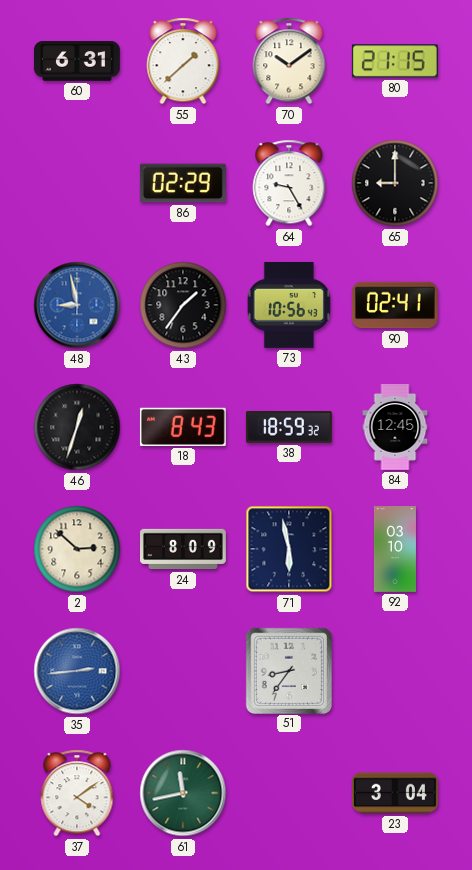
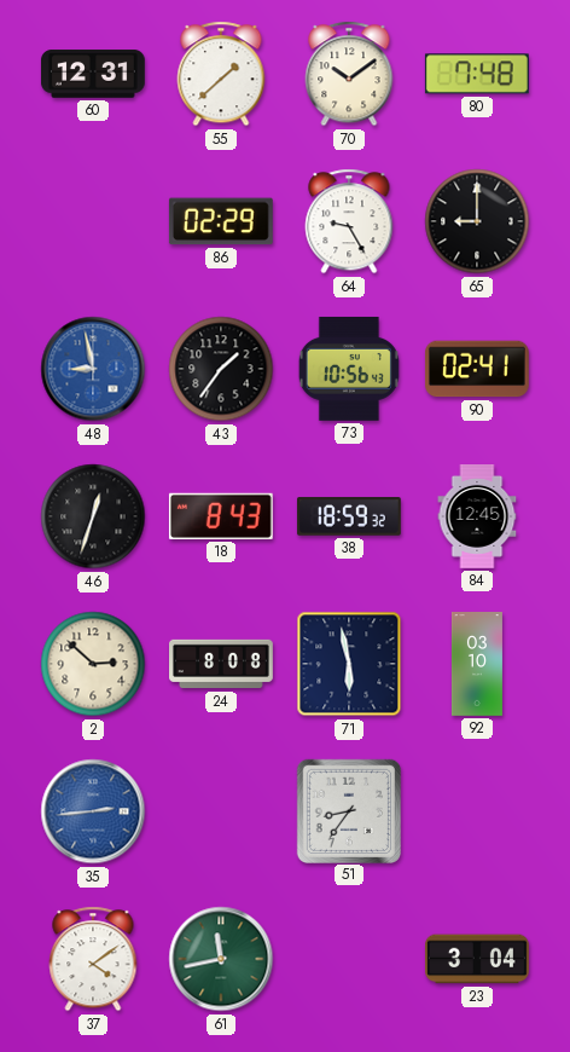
60: 6:31 -> 12:31 (93, 74)
80: 21:15 -> 7:48 (477, 74)
24: 8:09 -> 8:08 (222, 664)
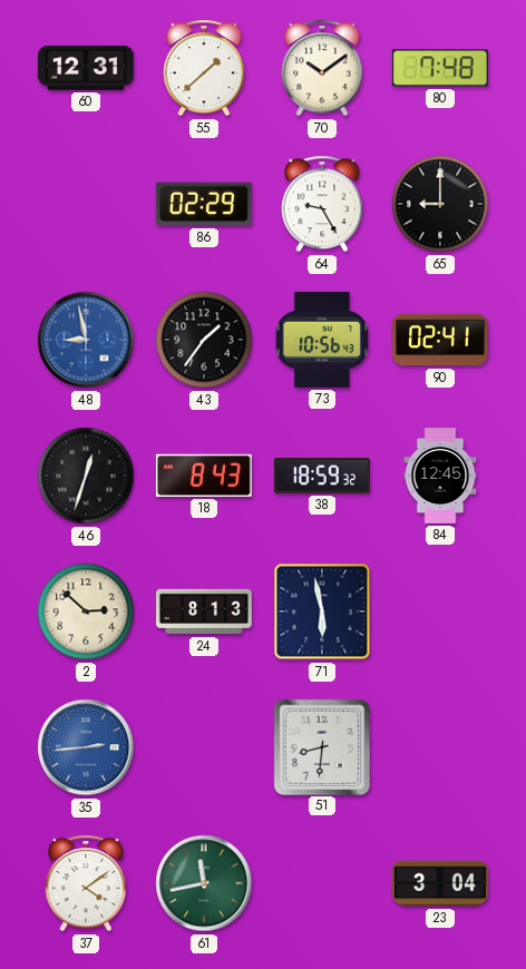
24: 8:08 -> 8:13 (205, 611)
92: 03:10 -> none (477, 665)
51: 8:36 -> 8:31 (321, 746)
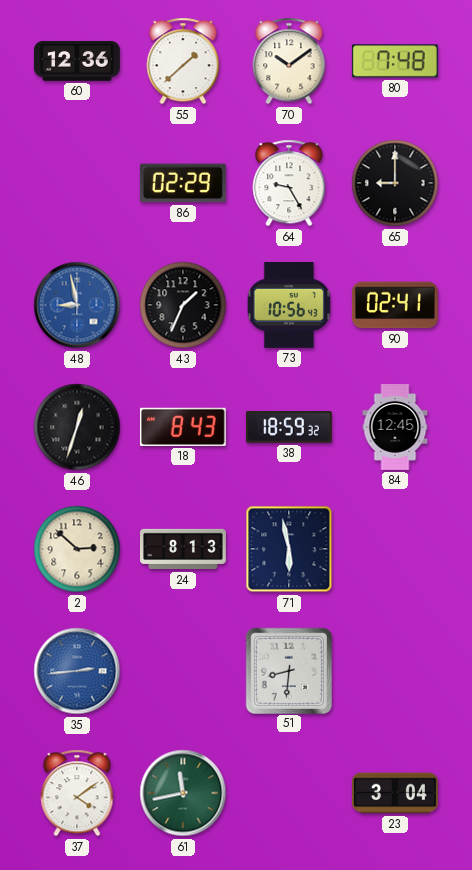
60: 12:31 -> 12:36 (77, 61)
43: 1:36 -> 1:34 (183, 305)
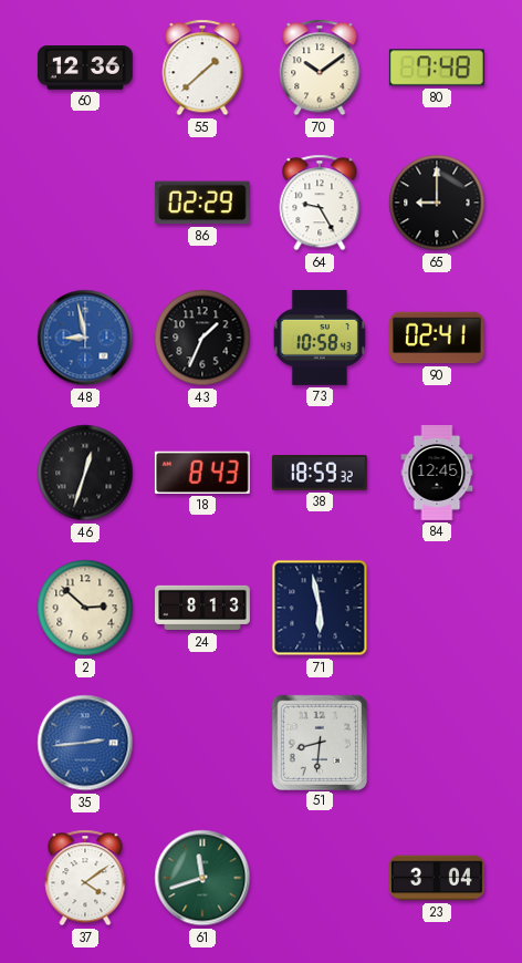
73: 10:56 -> 10:58 (320, 338)
61: 11:43 -> 11:42 (202, 878)
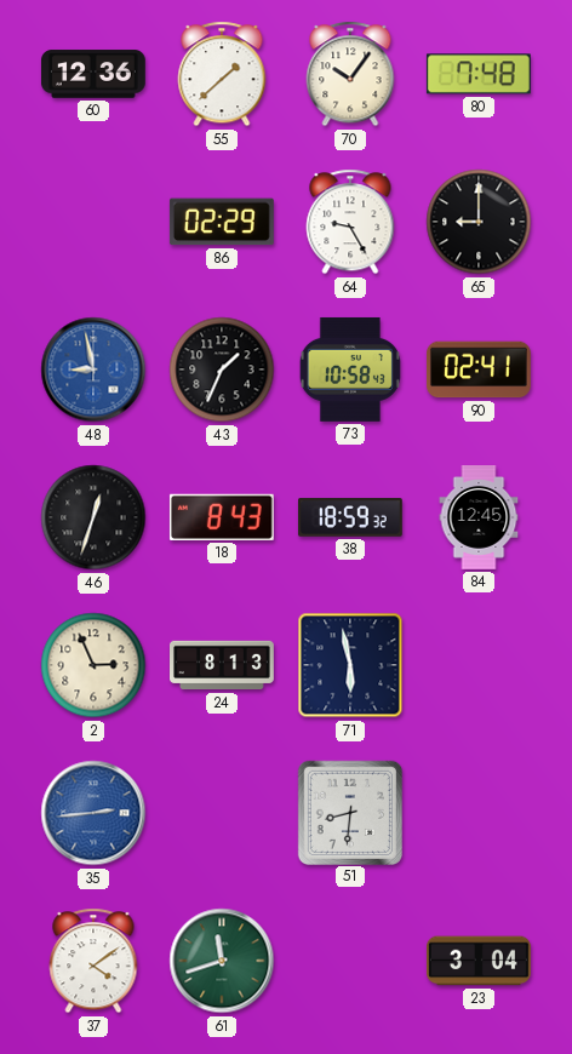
70: 10:09 -> 10:06 (350, 74)
2: 2:52 -> 2:56 (93, 665)
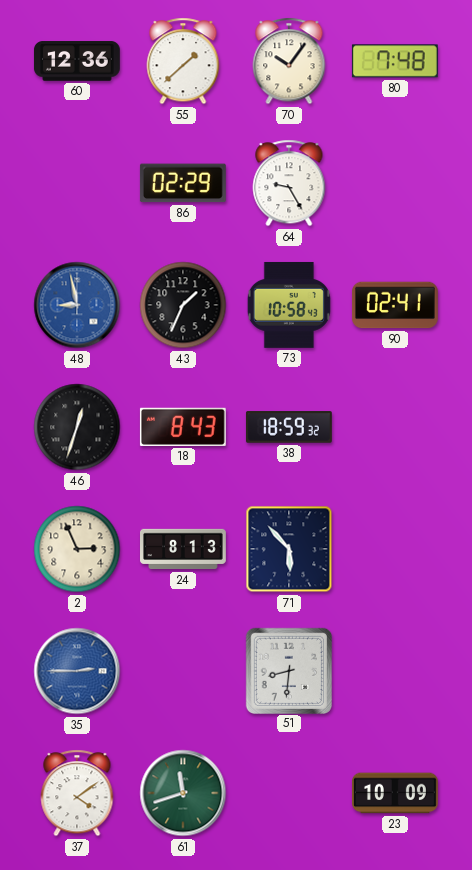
65: 9:00 -> none (479, 222)
84: 12:45 -> none (479, 519)
71: 5:58 -> 5:53 (289, 549)
35: 2:44 -> 2:45 (77, 671)
23: 3:04 -> 10:09 (396, 793)
